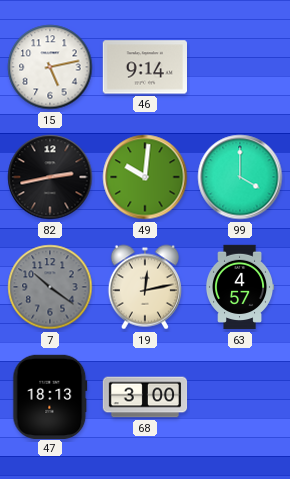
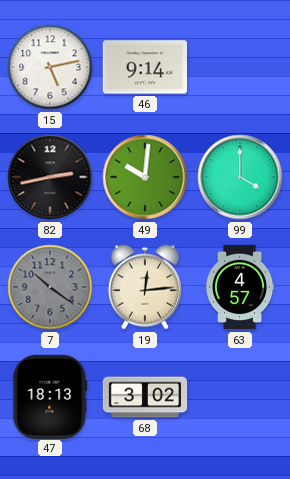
19: 12:13 -> 12:14 (145, 287)
68: 3:00 -> 3:02 (145, 397)
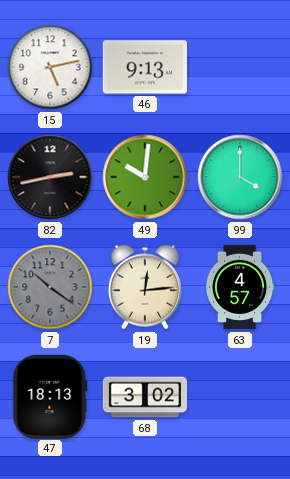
46: 9:14 -> 9:13 (144, 67)
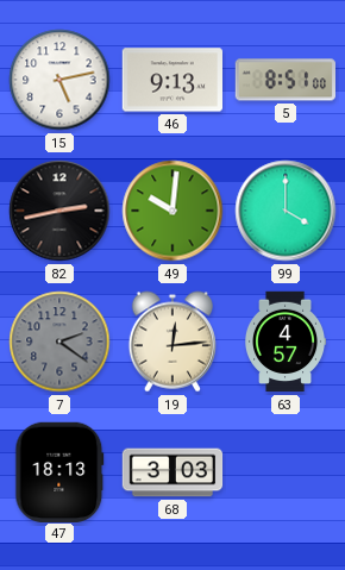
5: none -> 8:51 (284, 80)
7: 10:21 -> 2:21 (59, 342)
68: 3:02 -> 3:03 (172, 472)
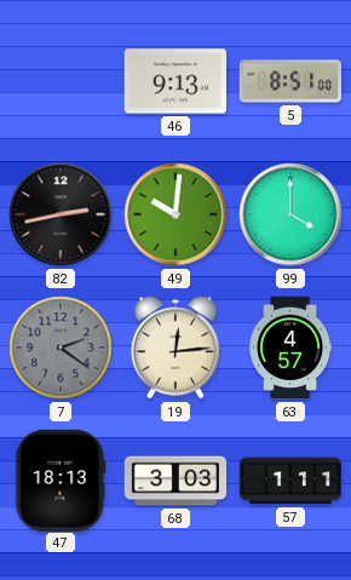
15: 5:13 -> none (59, 80)
57: none -> 1:11 (289, 481)
